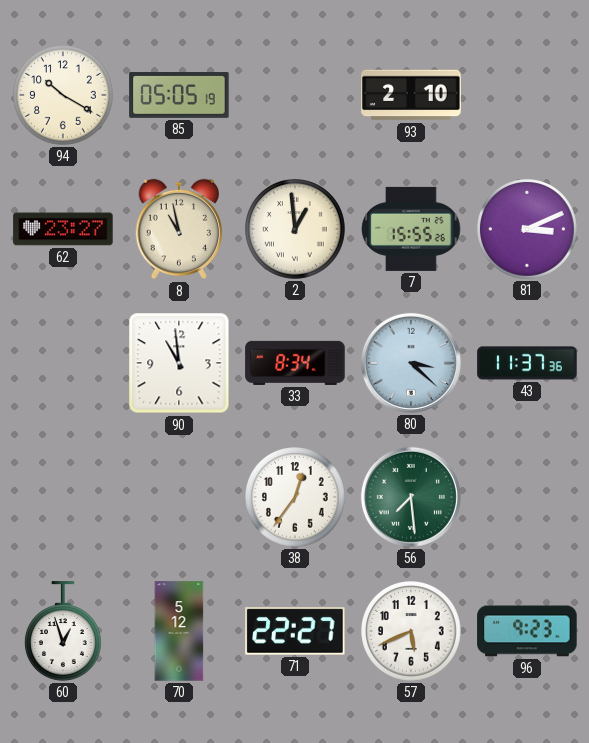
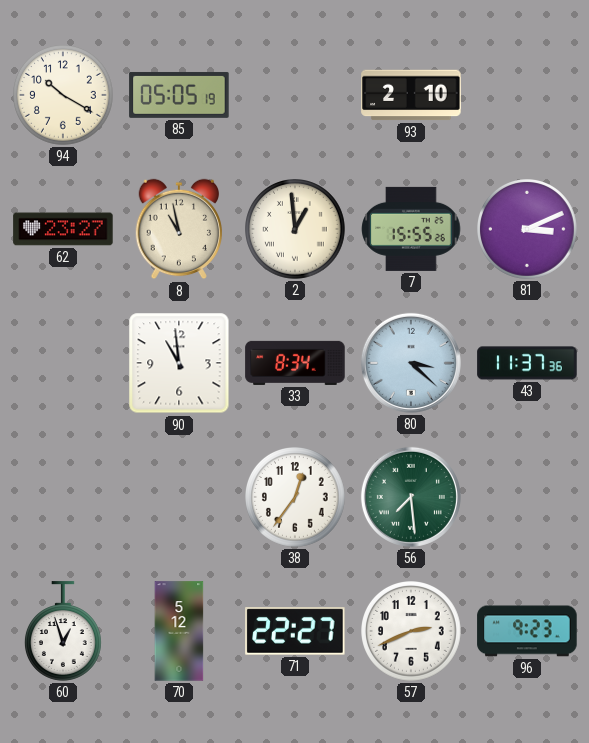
57: 5:41 -> 2:41 (412, 632)
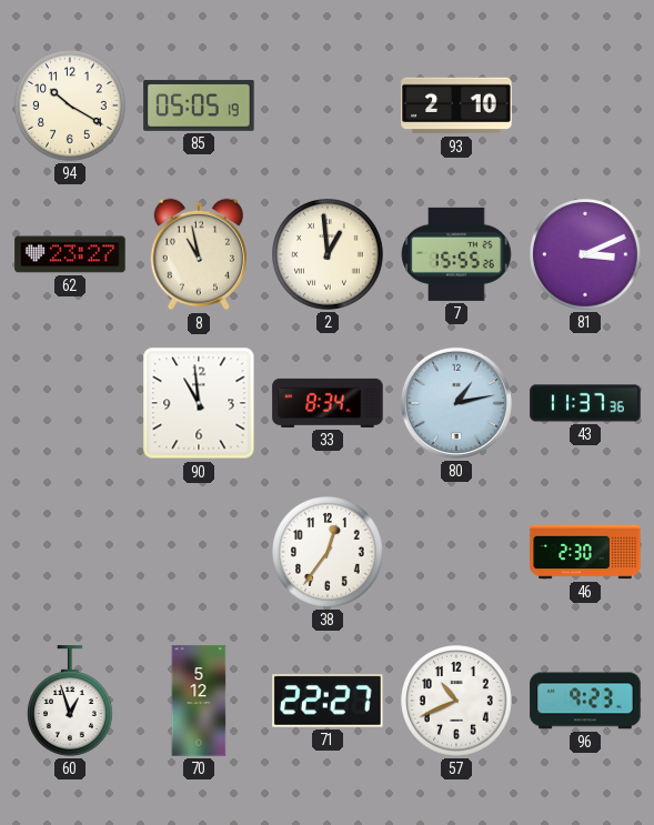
80: 3:22 -> 1:13 (456, 403)
56: 7:29 -> none (411, 497)
46: none -> 2:30 (585, 552)
57: 2:41 -> 10:41 (457, 702)
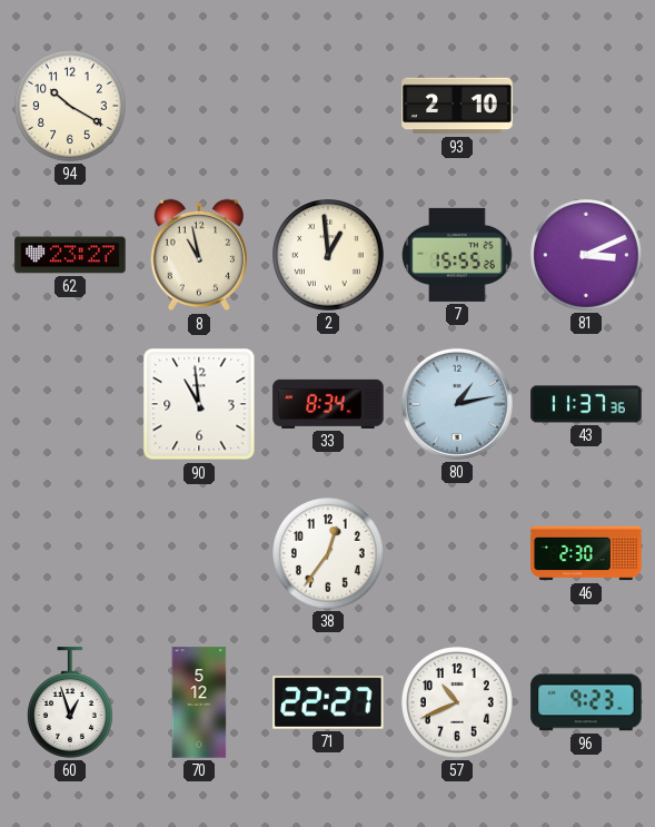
85: 05:05 -> none (199, 105)
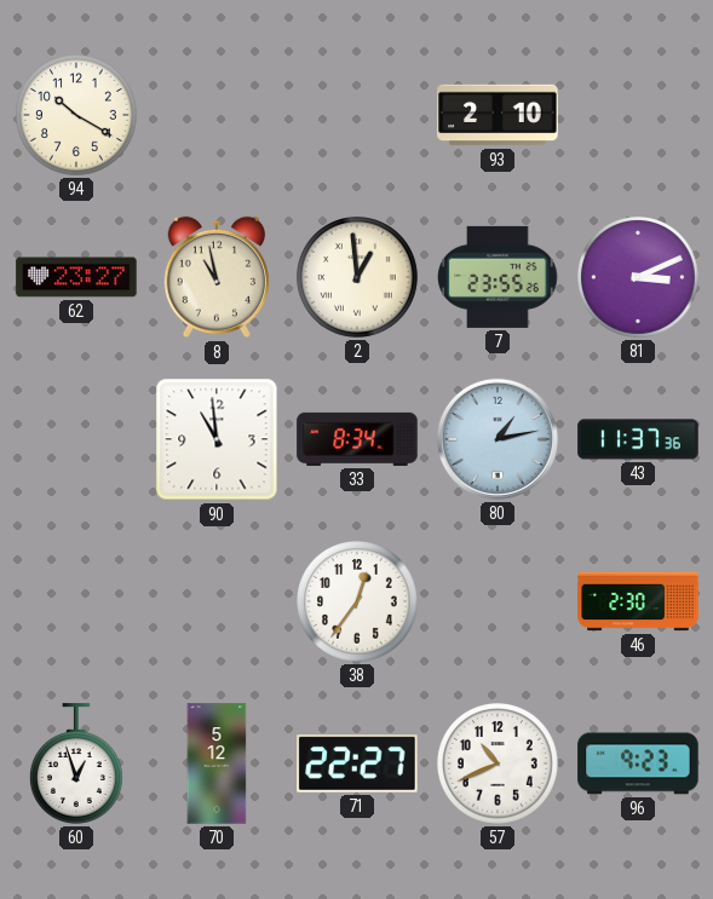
7: 15:55 -> 23:55 (498, 277)
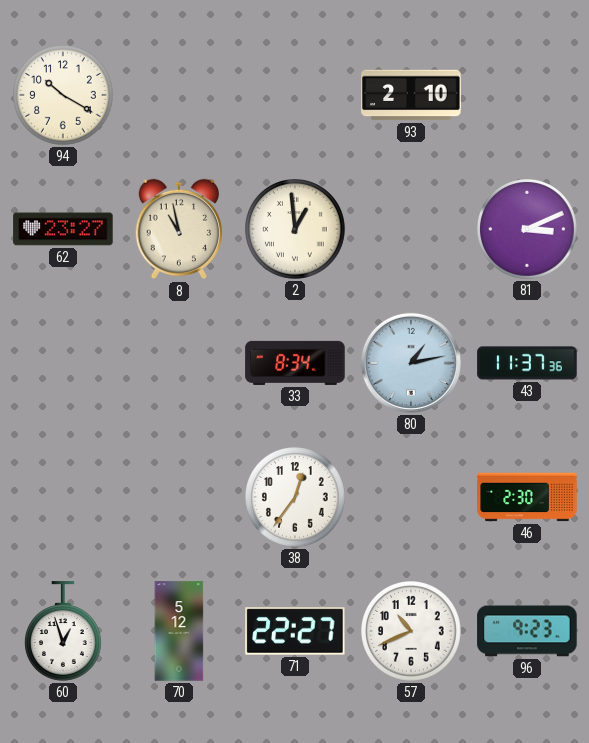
7: 23:55 -> none (498, 277)
90: 10:59 -> none (217, 439)
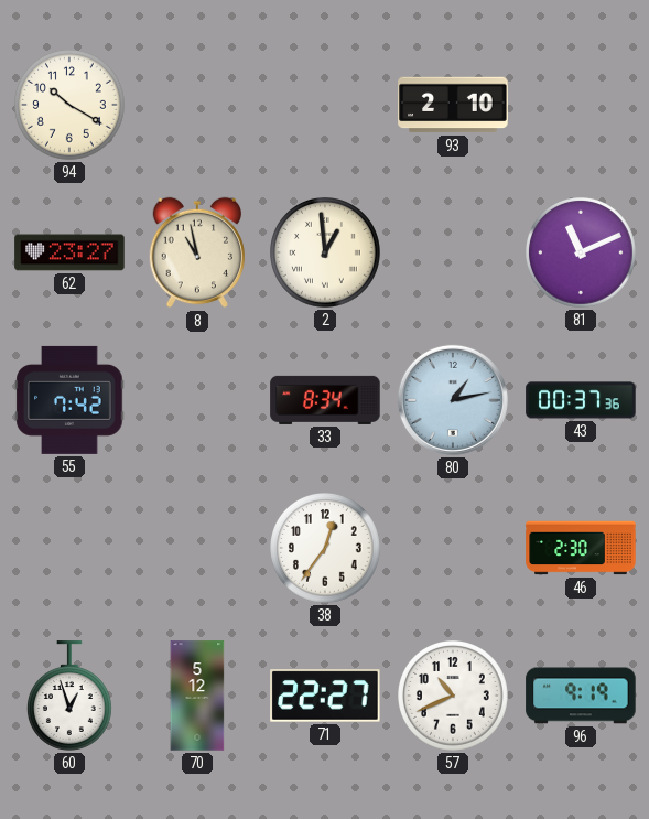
81: 3:11 -> 11:11 (582, 254)
55: none -> 7:42 (69, 400)
43: 11:37 -> 00:37 (581, 400)
96: 9:23 -> 9:19 (581, 696)
